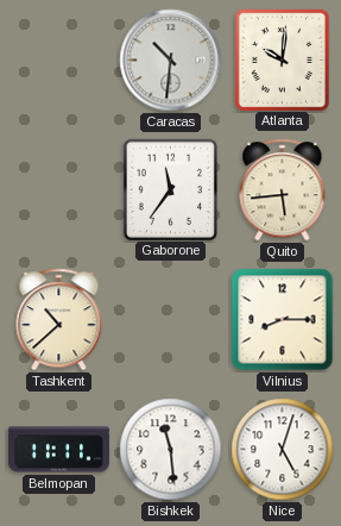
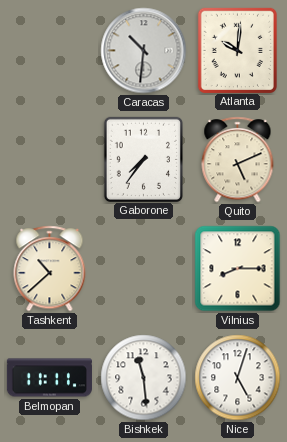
Gaborone: 11:36 -> 7:36 (143, 159)
Quito: 5:44 -> 5:11 (238, 160)
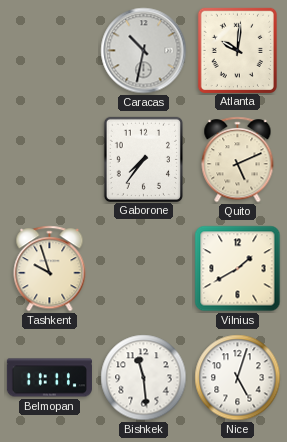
Caracas: 10:31 -> 10:32 (144, 51)
Tashkent: 10:38 -> 9:57 (50, 269)
Vilnius: 8:15 -> 1:40 (238, 269)
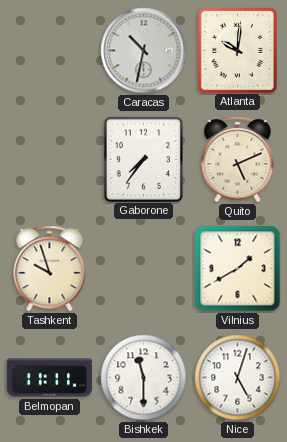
Bishkek: 11:29 -> 11:30 (144, 378)
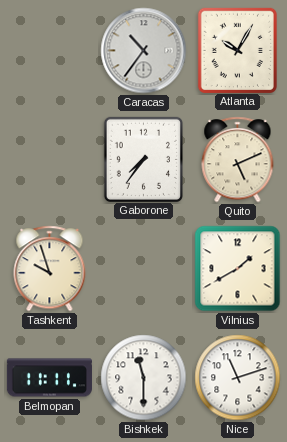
Caracas: 10:32 -> 10:36 (144, 51)
Atlanta: 10:01 -> 10:05 (237, 50)
Nice: 5:03 -> 11:12 (238, 378)
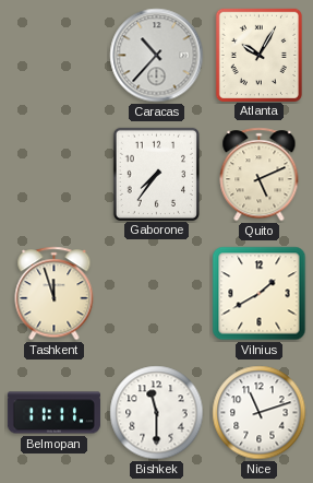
Caracas: 10:36 -> 10:37 (157, 56)
Tashkent: 9:57 -> 11:57 (55, 294)
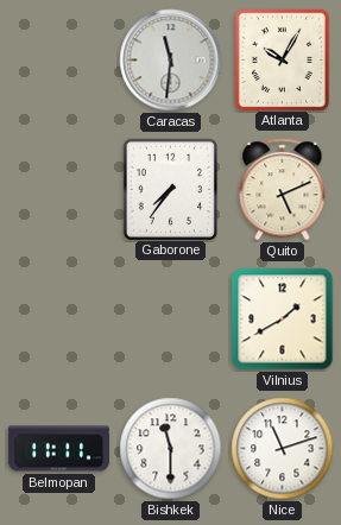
Caracas: 10:37 -> 11:31 (171, 61)
Tashkent: 11:57 -> none (55, 294)
